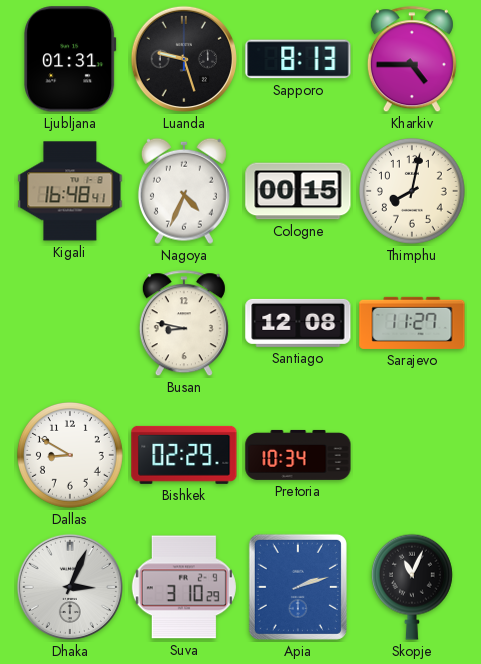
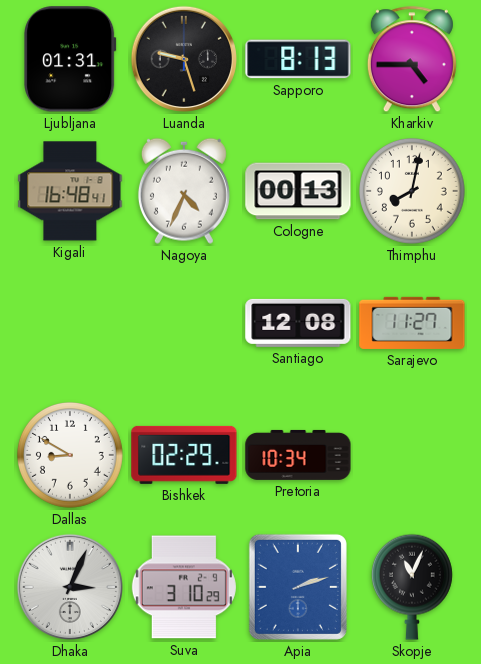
Cologne: 00:15 -> 00:13 (298, 191)
Busan: 8:47 -> none (184, 324)
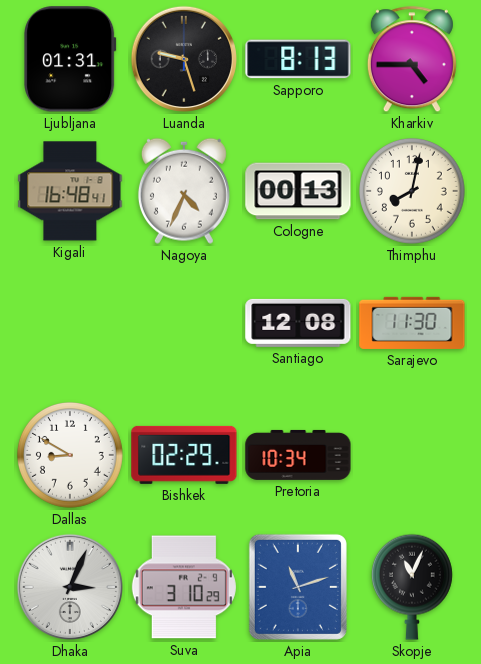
Sarajevo: 11:27 -> 11:30 (412, 323)
Apia: 2:12 -> 11:12 (298, 587)
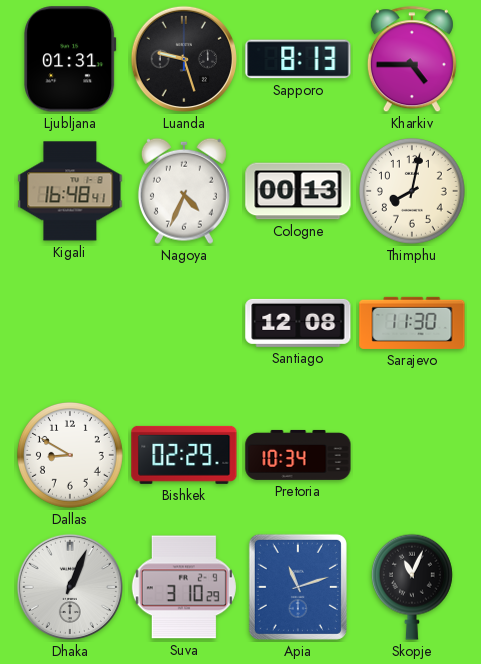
Dhaka: 3:04 -> 1:04 (70, 587)
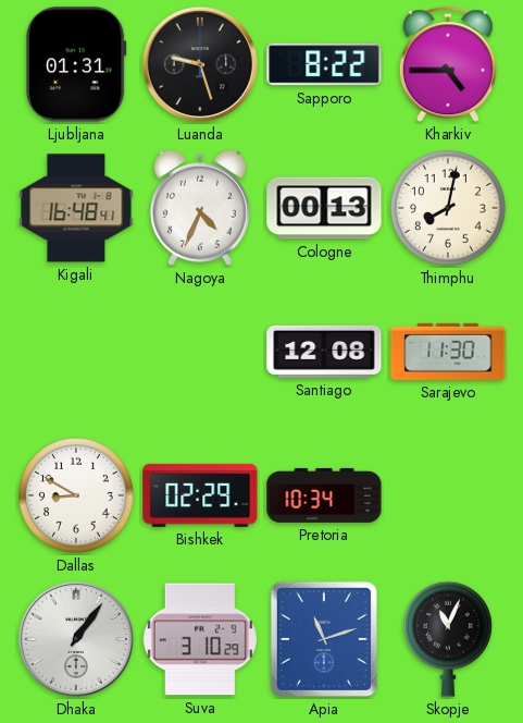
Sapporo: 8:13 -> 8:22 (324, 64)
Dhaka: 1:04 -> 1:06 (76, 639)
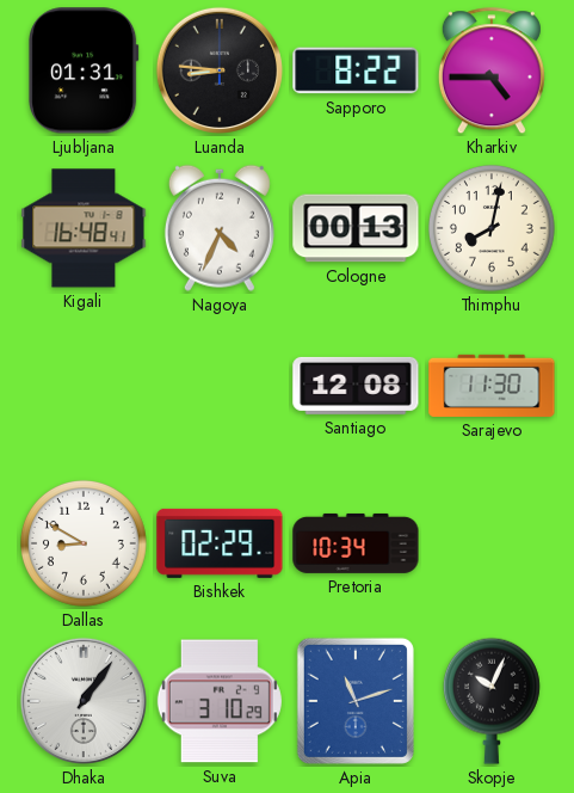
Luanda: 9:27 -> 8:46 (220, 70)
Skopje: 11:04 -> 10:04 (492, 701)
